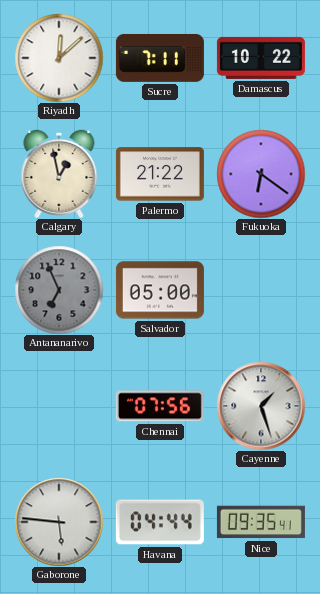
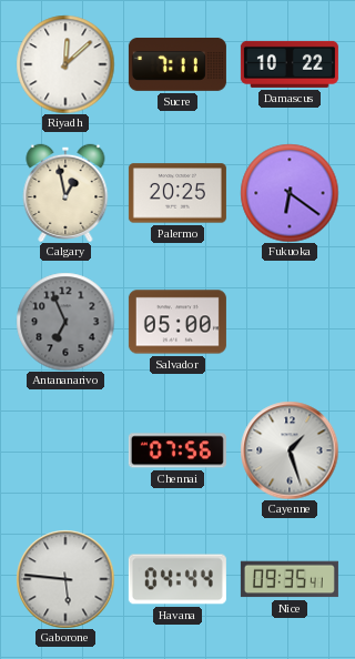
Palermo: 21:22 -> 20:25 (177, 193)
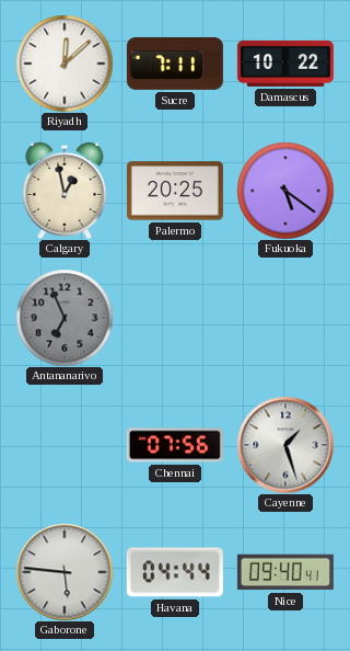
Fukuoka: 6:21 -> 5:21 (285, 191)
Salvador: 05:00 -> none (177, 322)
Nice: 09:35 -> 09:40 (285, 572)
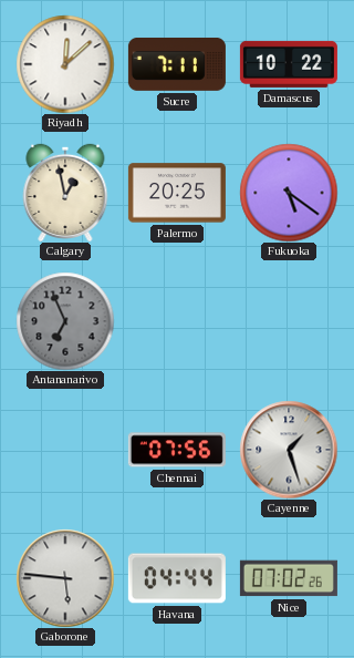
Nice: 09:40 -> 07:02 (289, 578)
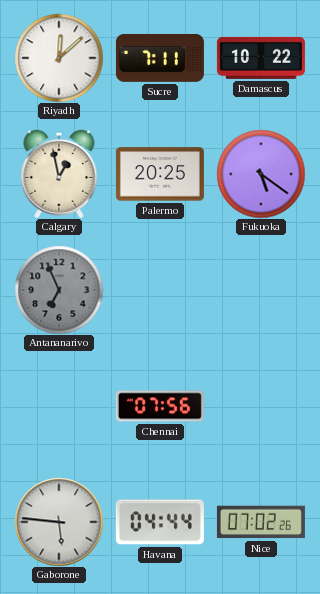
Cayenne: 1:27 -> none (289, 450)
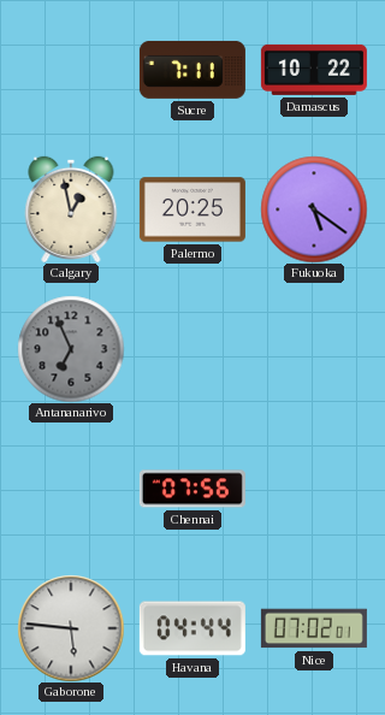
Riyadh: 12:08 -> none (59, 58)
Nice: 07:02:26 -> 07:02:01 (314, 628)
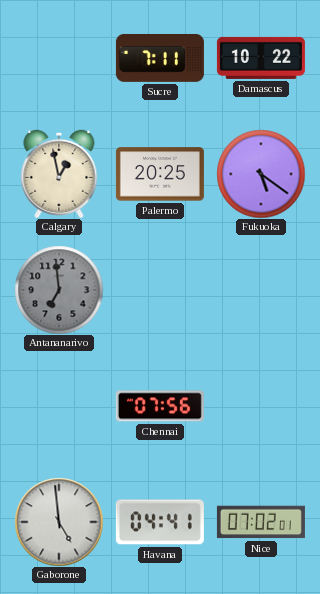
Antananarivo: 6:56 -> 6:59 (59, 290)
Gaborone: 5:46 -> 4:59 (59, 522)
Havana: 04:44 -> 04:41 (160, 522)
